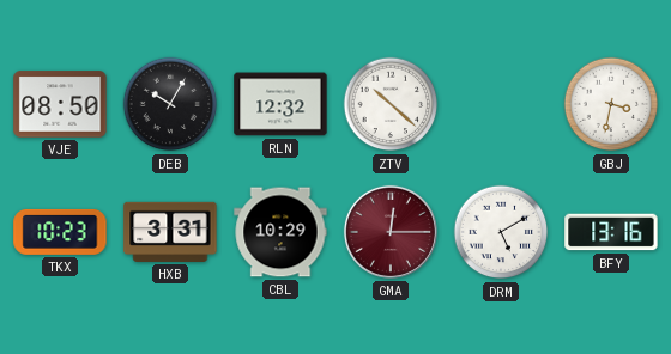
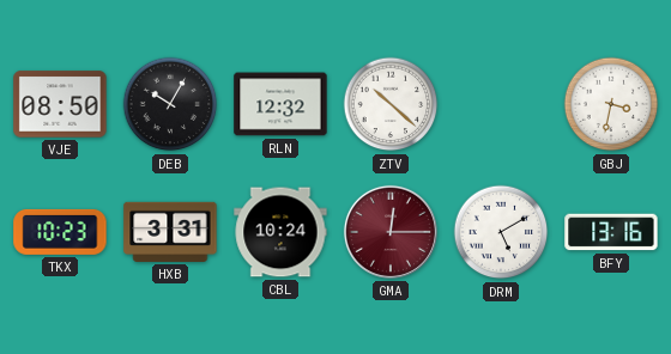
CBL: 10:29 -> 10:24 (280, 232)
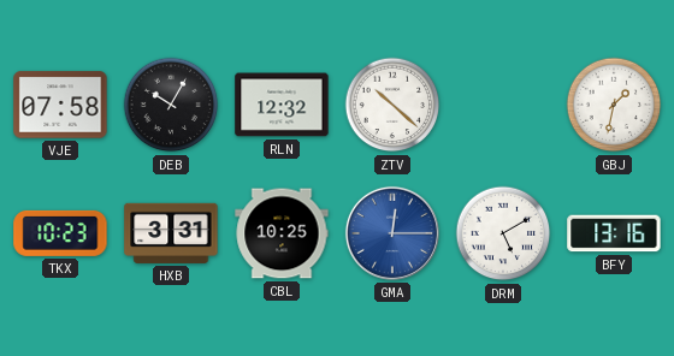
VJE: 08:50 -> 07:58 (60, 105)
GBJ: 3:32 -> 1:32 (614, 105)
CBL: 10:24 -> 10:25 (282, 233)
GMA dial: burgundy -> blue (392, 233)
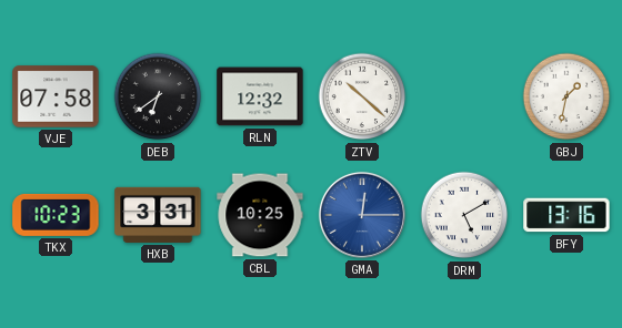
DEB: 10:05 -> 6:39 (158, 96)
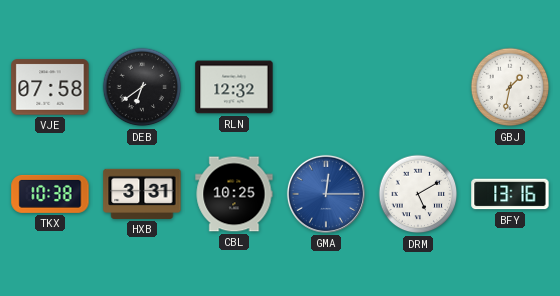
ZTV: 10:22 -> none (362, 96)
TKX: 10:23 -> 10:38 (50, 194)
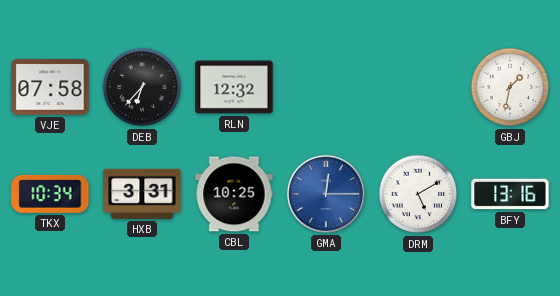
DEB: 6:39 -> 6:37 (142, 87)
TKX: 10:38 -> 10:34 (50, 194)
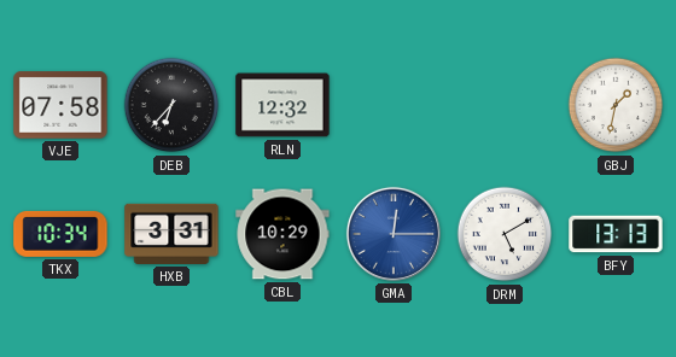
CBL: 10:25 -> 10:29 (282, 234)
BFY: 13:16 -> 13:13 (616, 234)
